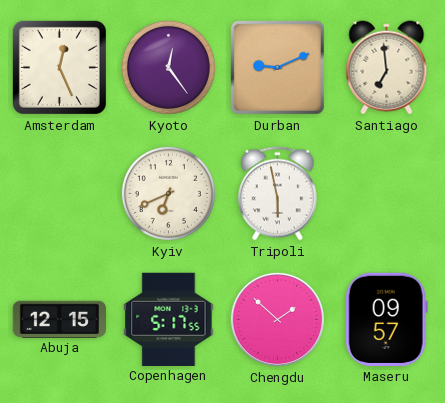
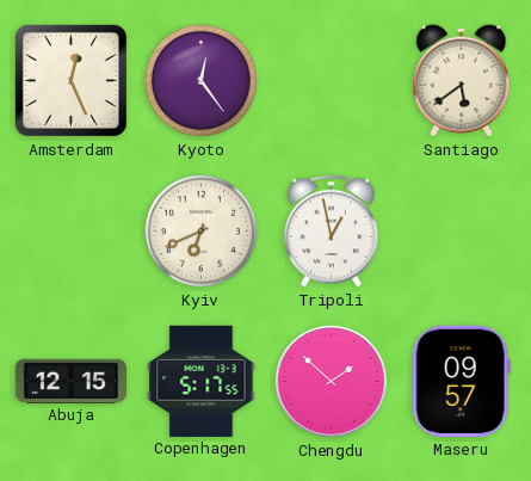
Durban: 9:11 -> none (277, 67)
Santiago: 6:59 -> 5:39 (462, 81)
Tripoli: 5:58 -> 12:58 (331, 232)
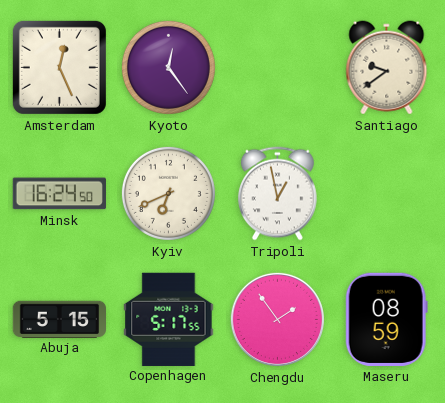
Santiago: 5:39 -> 9:39 (387, 68)
Minsk: none -> 16:24 (59, 194)
Abuja: 12:15 -> 5:15 (59, 319)
Chengdu: 1:52 -> 1:54 (277, 319)
Maseru: 09:57 -> 08:59 (386, 319)
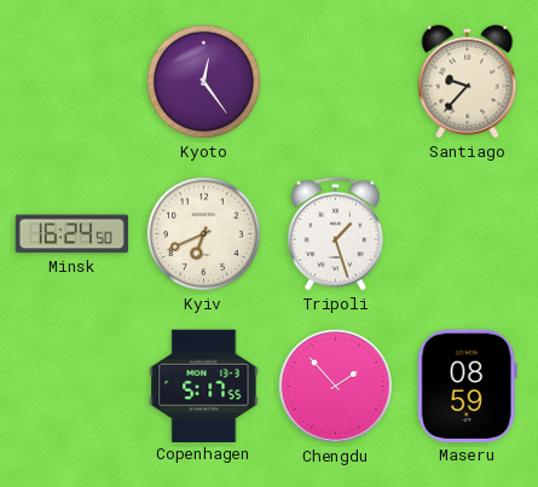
Amsterdam: 12:26 -> none (59, 67)
Santiago: 9:39 -> 9:37 (468, 82)
Tripoli: 12:58 -> 1:27 (335, 234)
Abuja: 5:15 -> none (59, 319)
Chengdu: 1:54 -> 1:53 (335, 385)
